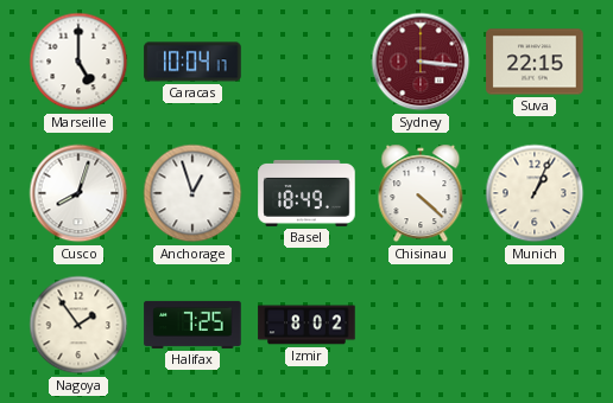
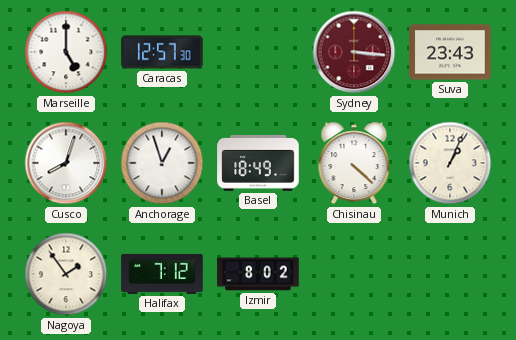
Caracas: 10:04 -> 12:57 (162, 52)
Suva: 22:15 -> 23:43 (450, 52)
Halifax: 7:25 -> 7:12 (162, 274)
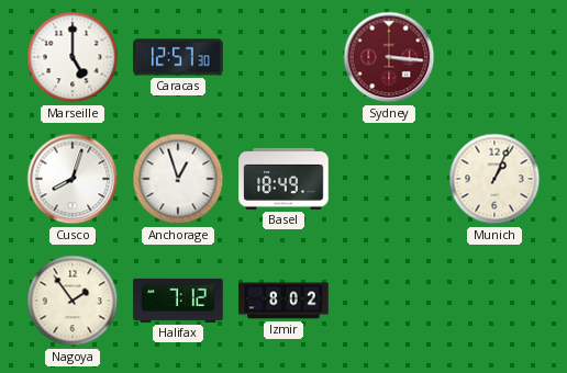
Suva: 23:43 -> none (450, 52)
Chisinau: 4:22 -> none (354, 163)
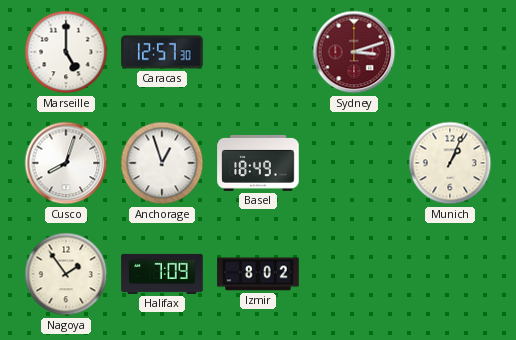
Sydney: 3:16 -> 3:12 (354, 52)
Halifax: 7:12 -> 7:09 (162, 274)
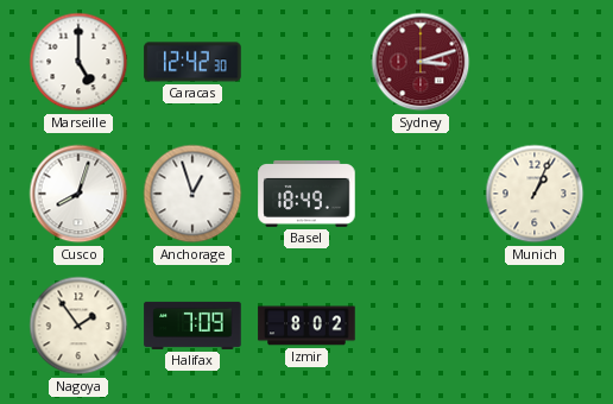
Caracas: 12:57 -> 12:42 (192, 62)
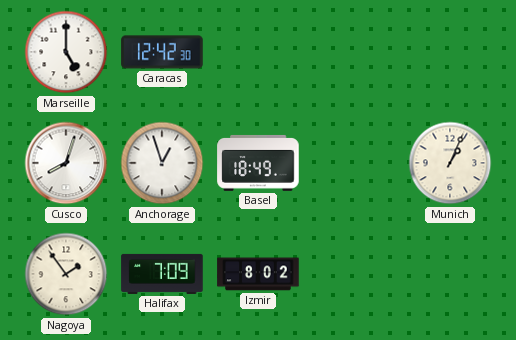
Sydney: 3:12 -> none (421, 62)
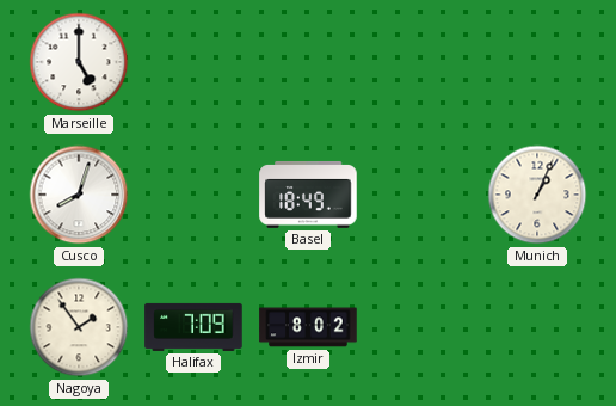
Caracas: 12:42 -> none (162, 52)
Anchorage: 12:57 -> none (162, 163)
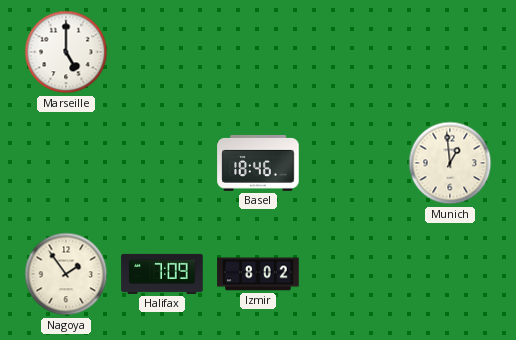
Cusco: 8:03 -> none (79, 195)
Basel: 18:49 -> 18:46 (258, 163)
Munich: 1:04 -> 12:59 (450, 163)
